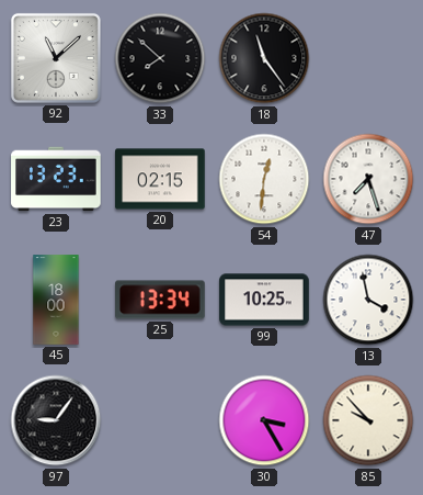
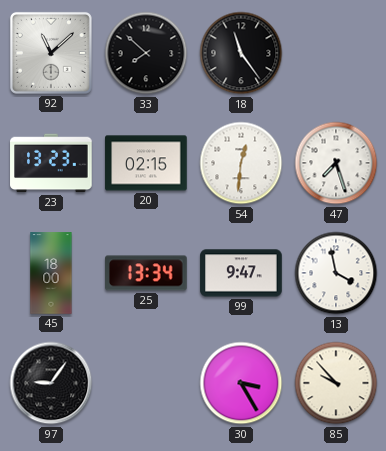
99: 10:25 -> 9:47 (241, 273)
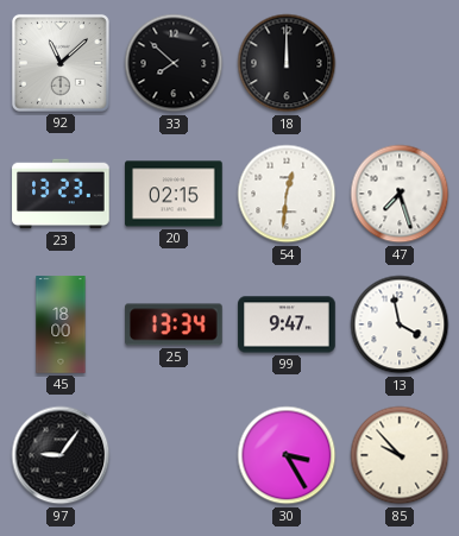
18: 11:24 -> 12:00 (287, 63)
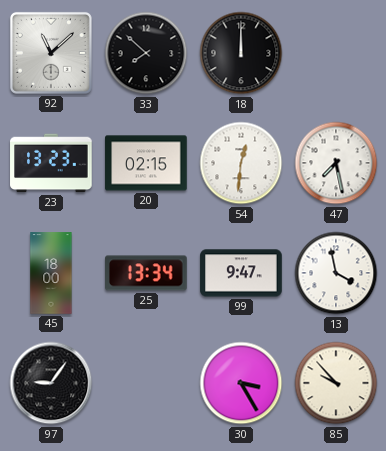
47: 7:27 -> 7:28 (336, 163)
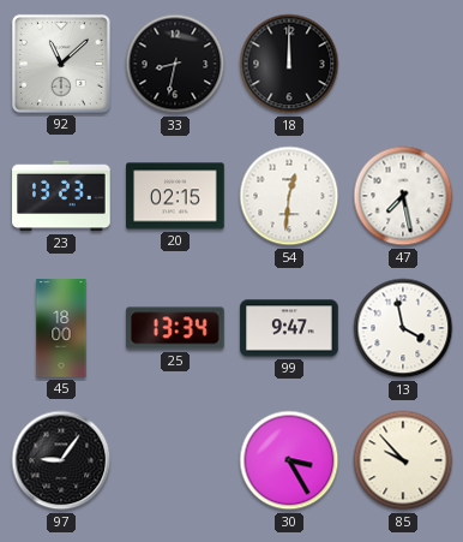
33: 7:52 -> 8:32 (175, 64)
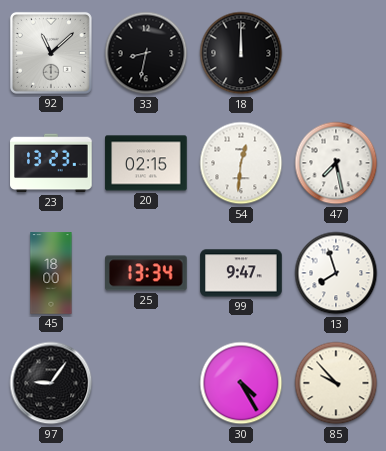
13: 3:58 -> 7:57 (336, 273)
30: 3:25 -> 4:25 (241, 383)
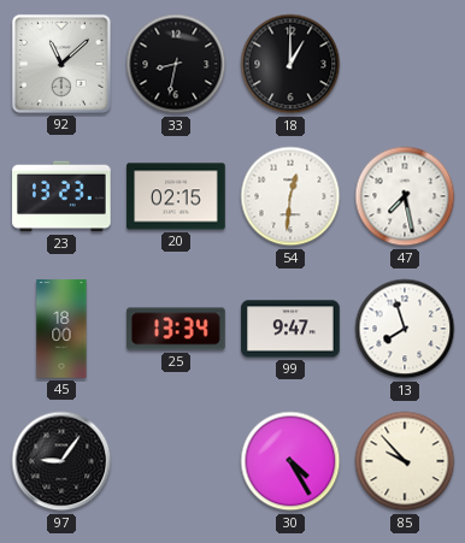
18: 12:00 -> 1:00 (290, 64)
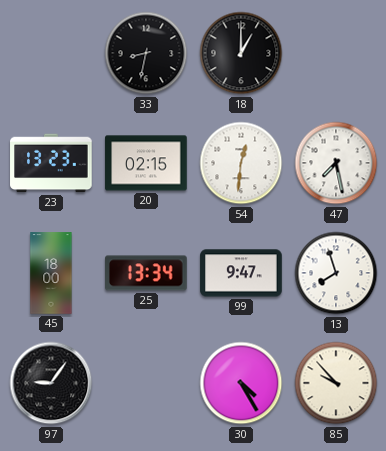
92: 11:08 -> none (61, 64)
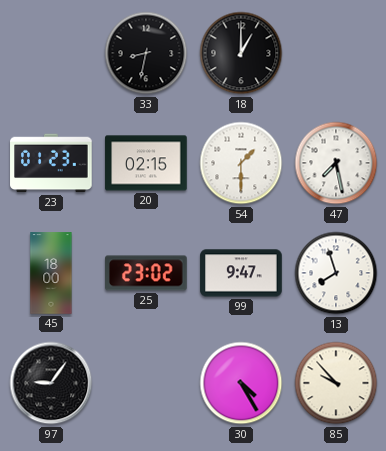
23: 13:23 -> 01:23 (51, 163)
54: 12:31 -> 1:30 (241, 163)
25: 13:34 -> 23:02 (146, 273)
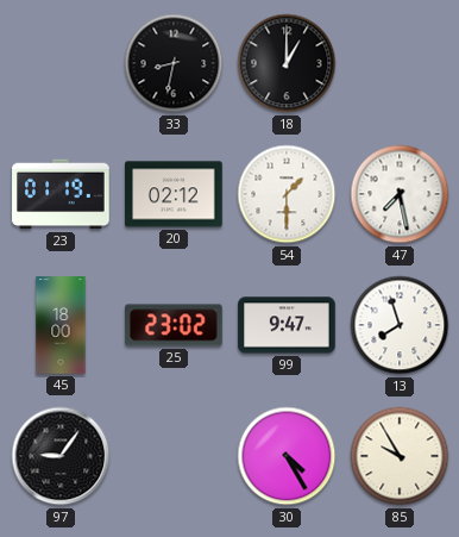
23: 01:23 -> 01:19 (61, 194)
20: 02:15 -> 02:12 (174, 194)
85: 9:53 -> 9:55 (400, 456)
